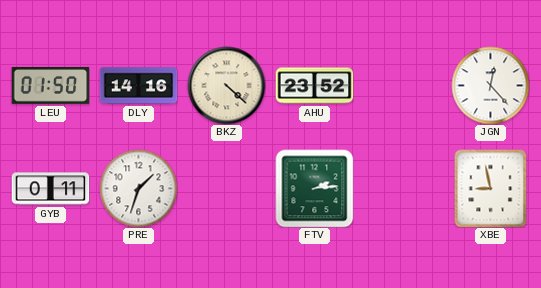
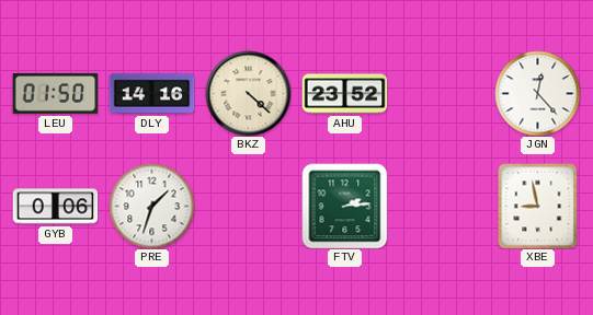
GYB: 0:11 -> 0:06 (55, 207)
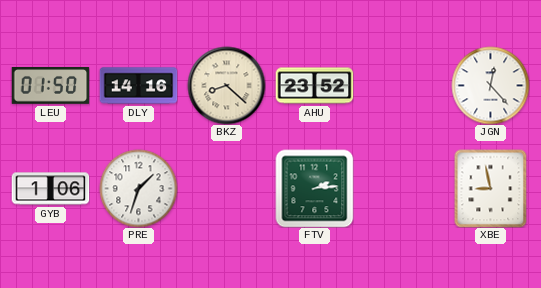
BKZ: 4:22 -> 8:22 (226, 85)
GYB: 0:06 -> 1:06 (50, 189)
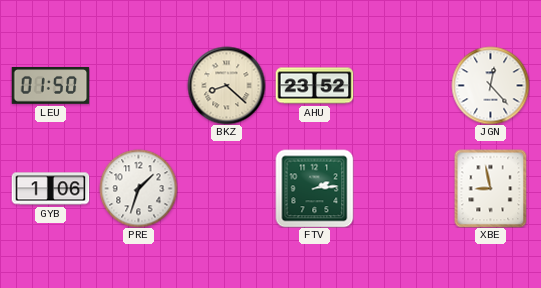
DLY: 14:16 -> none (138, 86)
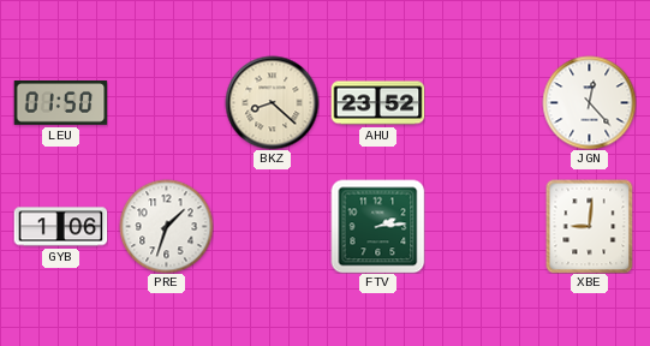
XBE: 8:58 -> 9:01 (590, 226)
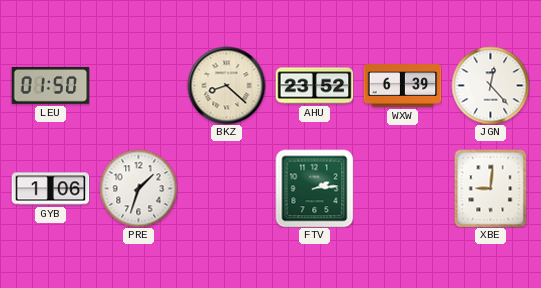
WXW: none -> 6:39 (402, 86)
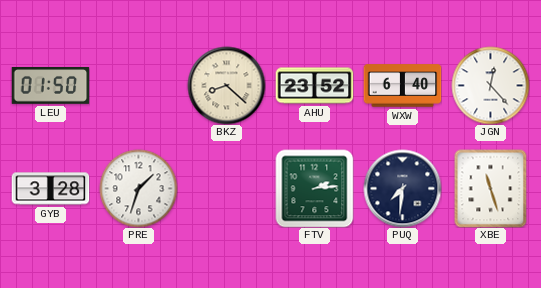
WXW: 6:39 -> 6:40 (402, 86)
GYB: 1:06 -> 3:28 (50, 189)
PUQ: none -> 7:31 (402, 188)
XBE: 9:01 -> 11:27 (491, 188)
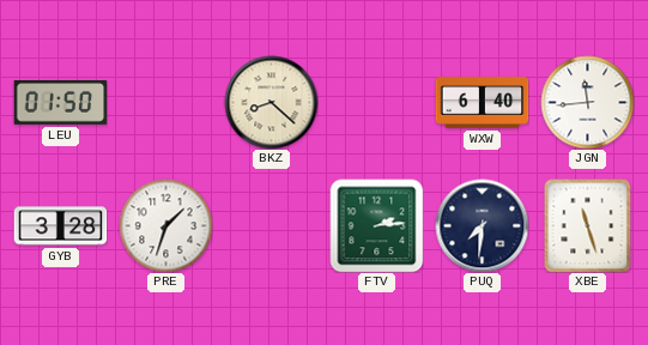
AHU: 23:52 -> none (314, 86)
JGN: 12:23 -> 11:44 (587, 102)
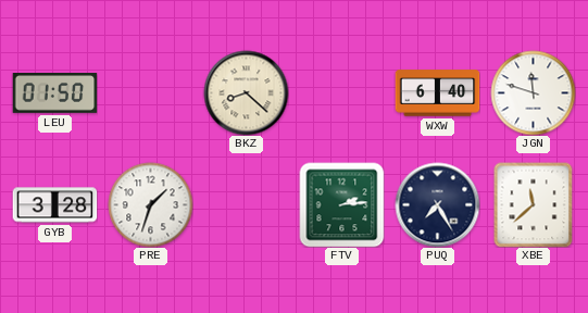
JGN: 11:44 -> 11:48 (533, 92)
PUQ: 7:31 -> 7:25 (437, 204)
XBE: 11:27 -> 11:38 (534, 204)
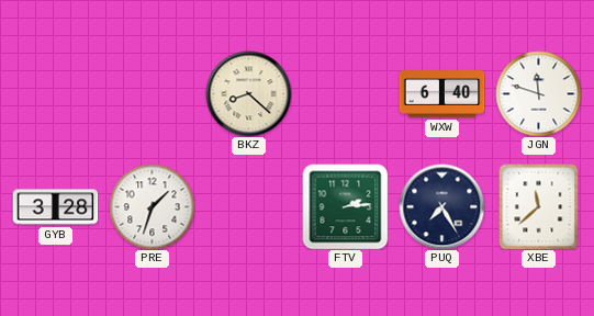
LEU: 01:50 -> none (54, 93)
